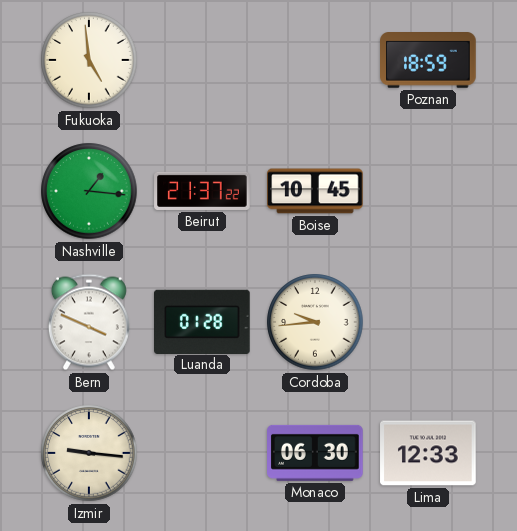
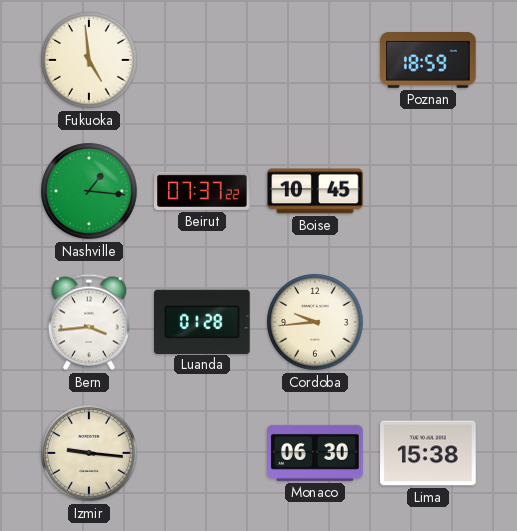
Beirut: 21:37 -> 07:37 (202, 191)
Bern: 3:49 -> 3:44 (89, 322)
Lima: 12:33 -> 15:38 (428, 453)
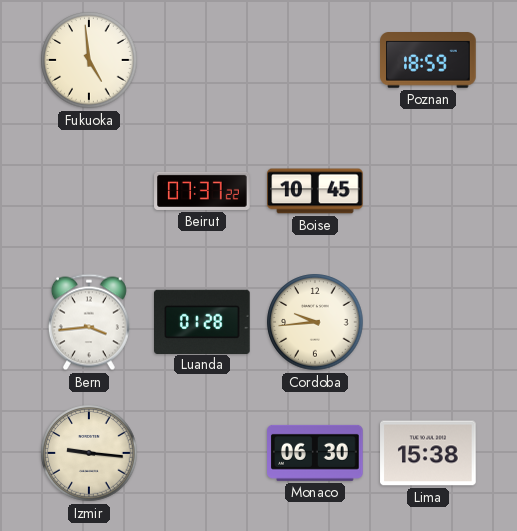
Nashville: 1:16 -> none (89, 191)
